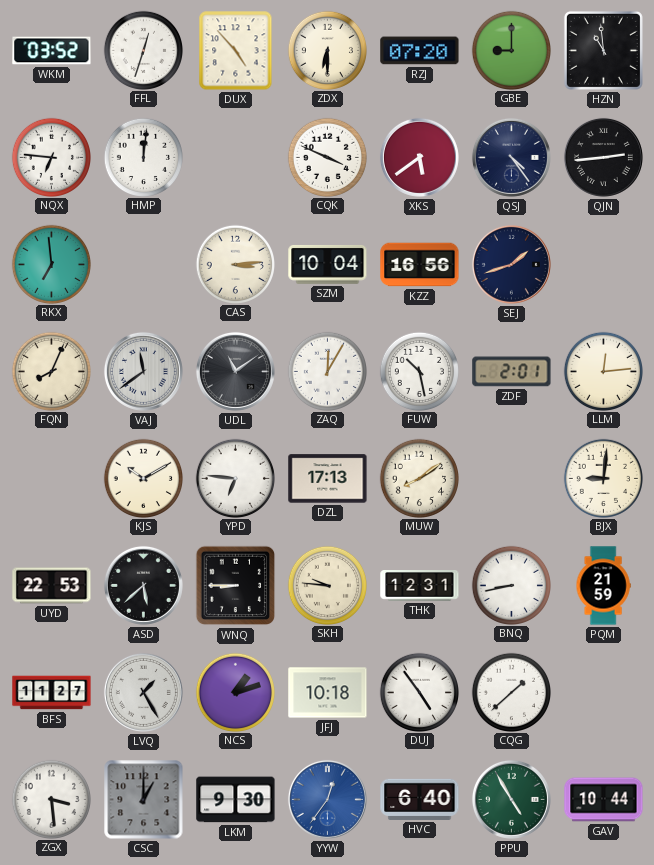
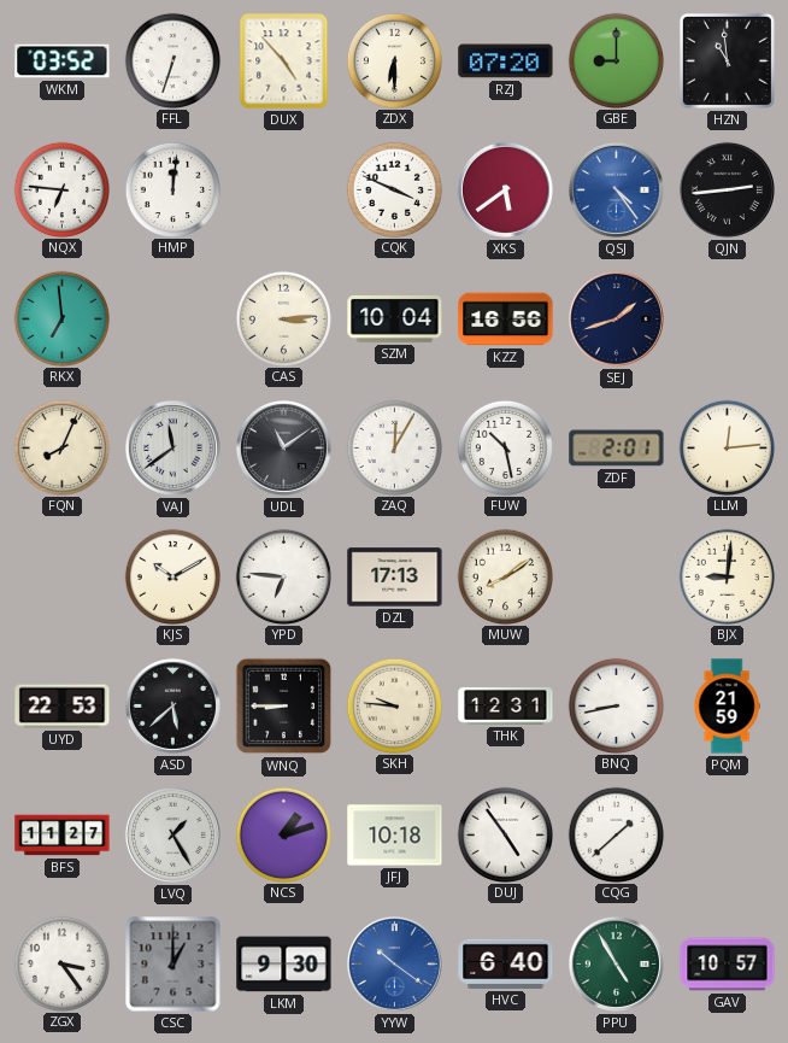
FFL: 12:33 -> 6:33 (172, 60)
QSJ dial: navy -> blue (616, 189)
ZGX: 3:29 -> 3:24 (61, 963)
YYW: 12:36 -> 10:21 (394, 963)
GAV: 10:44 -> 10:57 (728, 965)
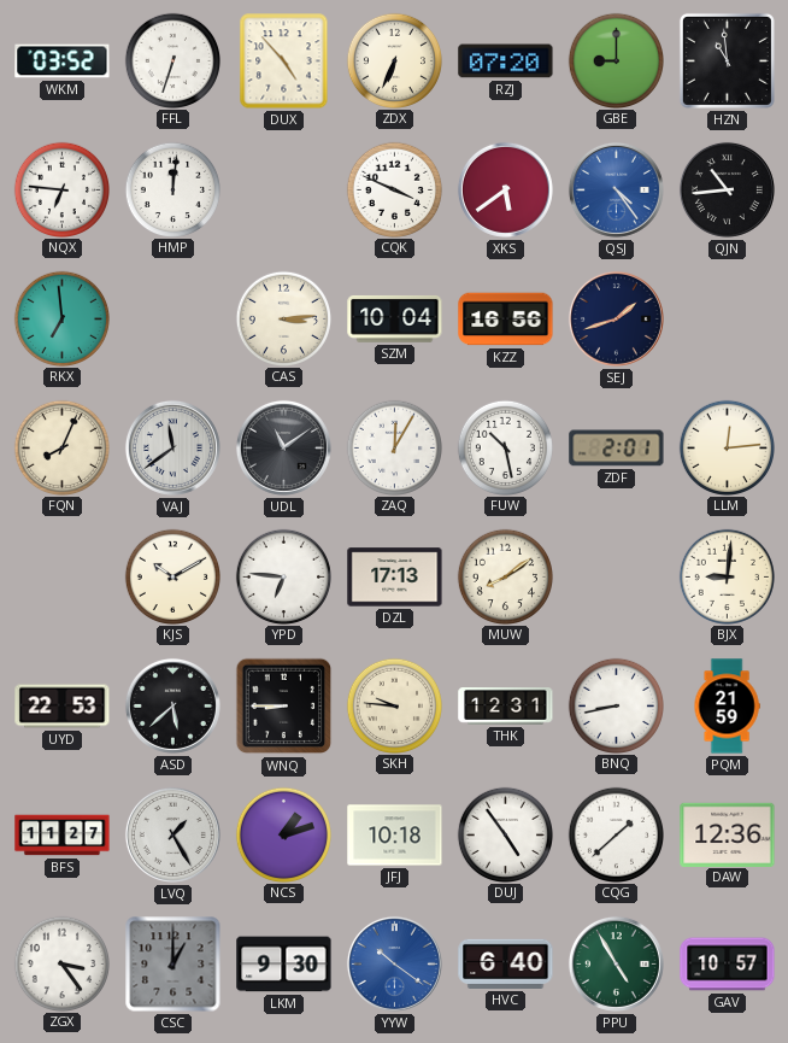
ZDX: 6:30 -> 6:34 (394, 60)
QJN: 2:44 -> 10:44 (727, 189)
DAW: none -> 12:36 (728, 834)
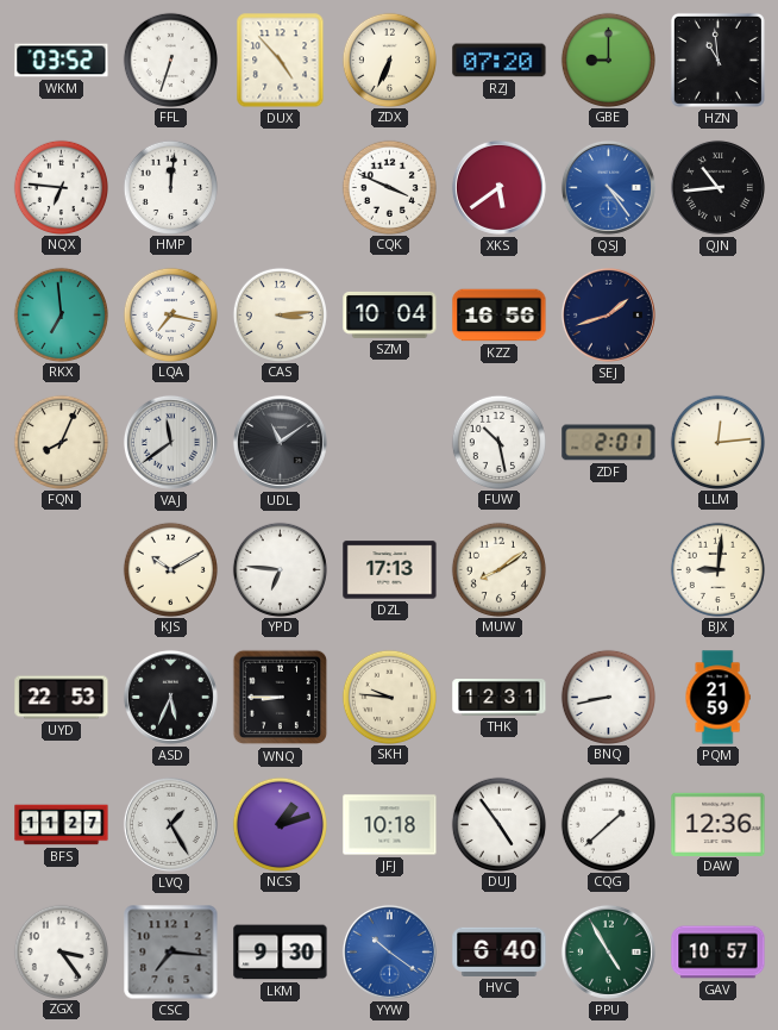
LQA: none -> 7:17 (170, 314)
ZAQ: 12:05 -> none (394, 447)
ASD: 5:38 -> 5:34 (170, 697)
CSC: 1:00 -> 7:16 (171, 953)
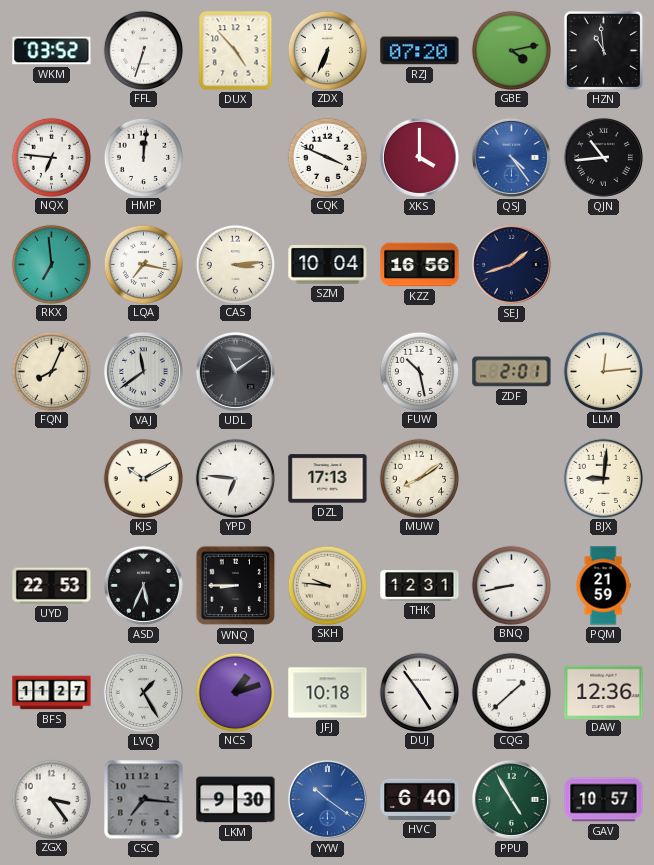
GBE: 9:00 -> 4:13 (511, 50)
XKS: 5:39 -> 4:00 (419, 157)
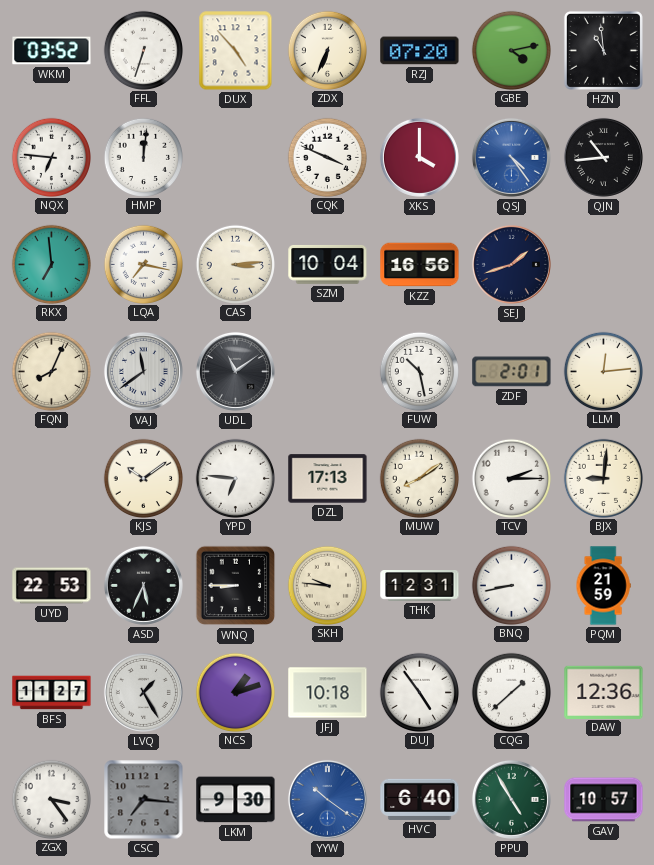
KJS: 10:10 -> 10:09 (143, 478)
TCV: none -> 2:15 (511, 478)
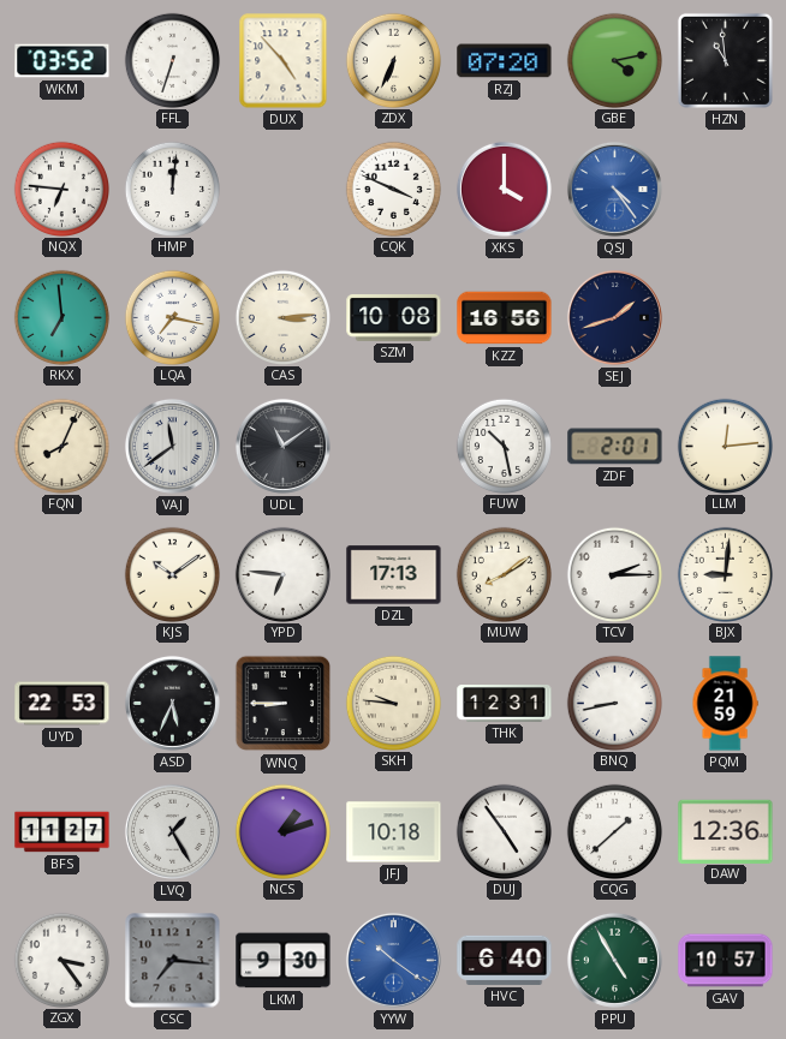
QJN: 10:44 -> none (603, 157)
SZM: 10:04 -> 10:08 (394, 317)
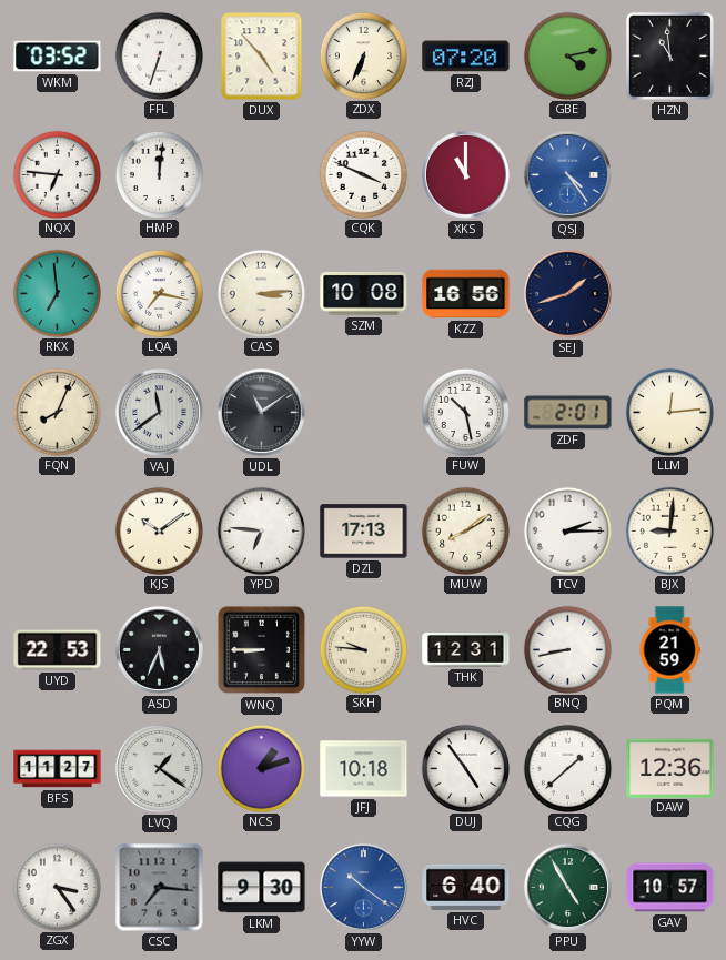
XKS: 4:00 -> 11:00 (465, 174)
LVQ: 1:25 -> 1:21 (159, 768)
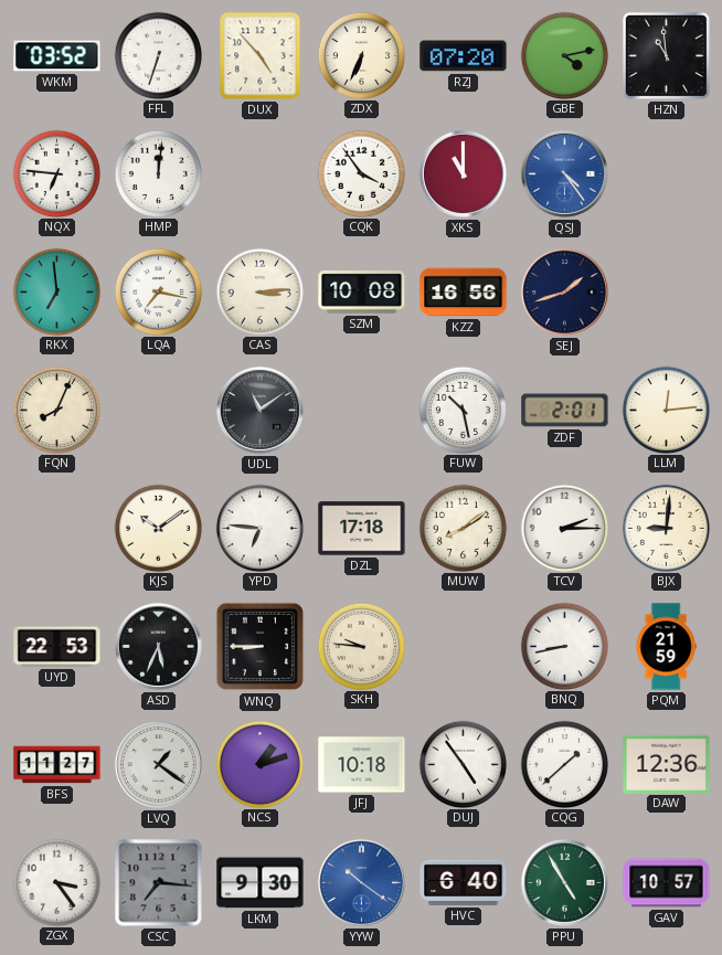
CQK: 3:49 -> 3:54 (361, 173)
VAJ: 11:39 -> none (159, 412)
DZL: 17:13 -> 17:18 (362, 529)
THK: 12:31 -> none (466, 650)
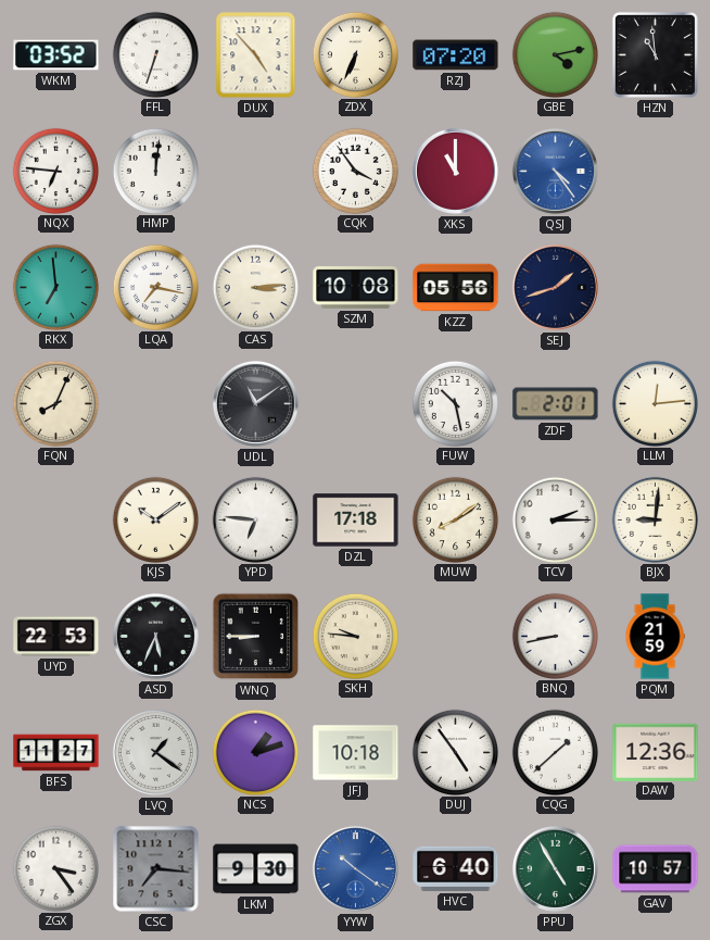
KZZ: 16:56 -> 05:56 (456, 288)
